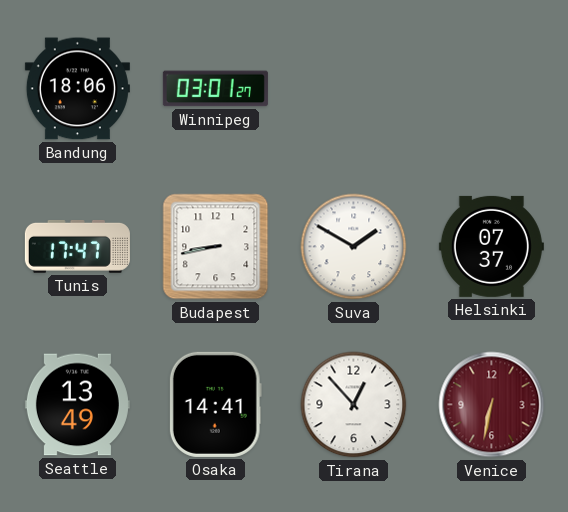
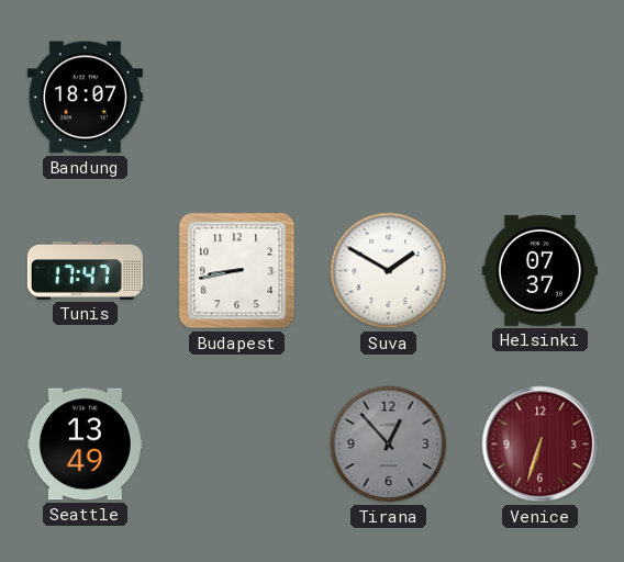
Bandung: 18:06 -> 18:07 (85, 98)
Winnipeg: 03:01 -> none (215, 89)
Osaka: 14:41 -> none (215, 404)
Tirana dial: white -> grey (389, 445)
Venice: 6:32 -> 6:33 (541, 445)
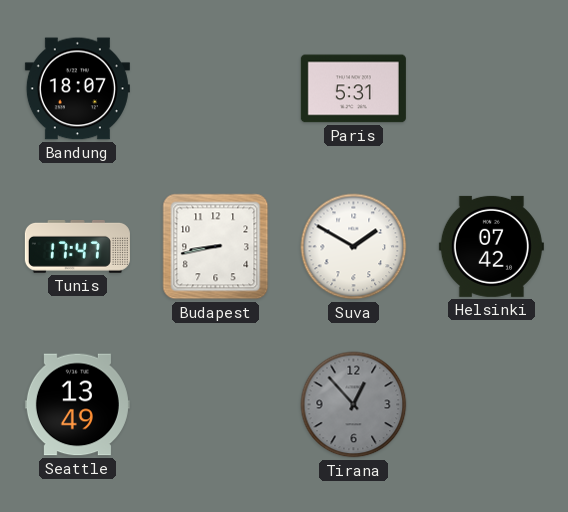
Paris: none -> 5:31 (353, 89)
Helsinki: 07:37 -> 07:42 (491, 246)
Venice: 6:33 -> none (541, 445)
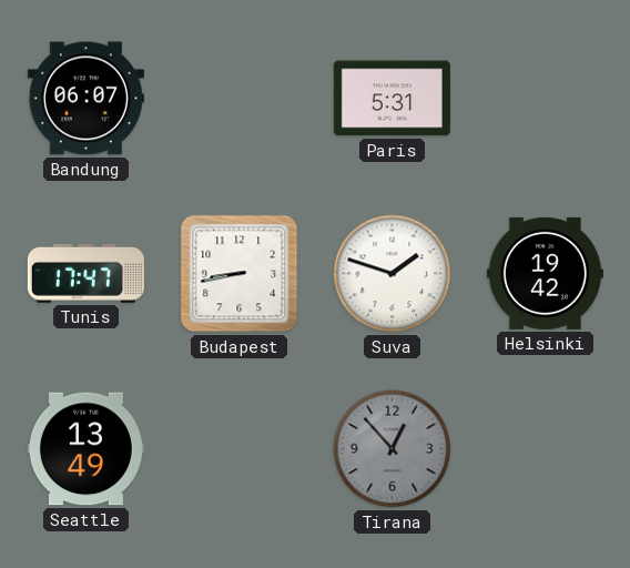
Bandung: 18:07 -> 06:07 (85, 99)
Suva: 1:50 -> 1:48 (393, 274)
Helsinki: 07:42 -> 19:42 (545, 273)
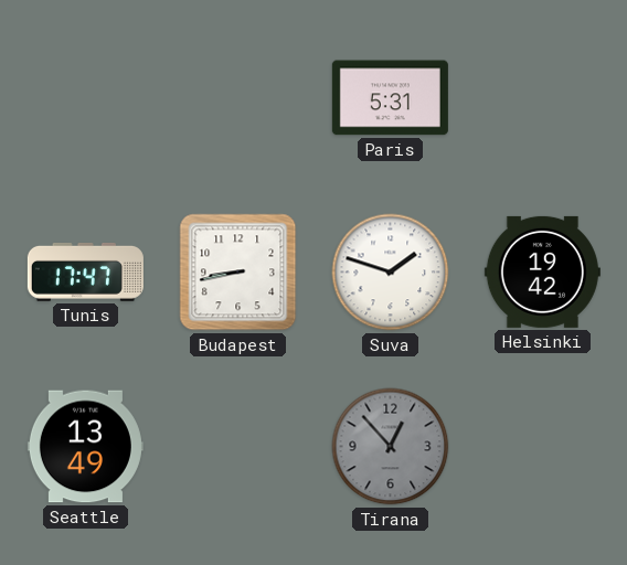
Bandung: 06:07 -> none (85, 99)
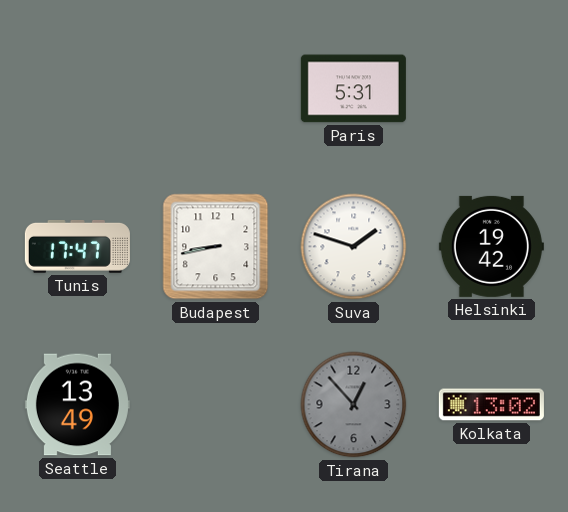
Kolkata: none -> 13:02 (491, 405)
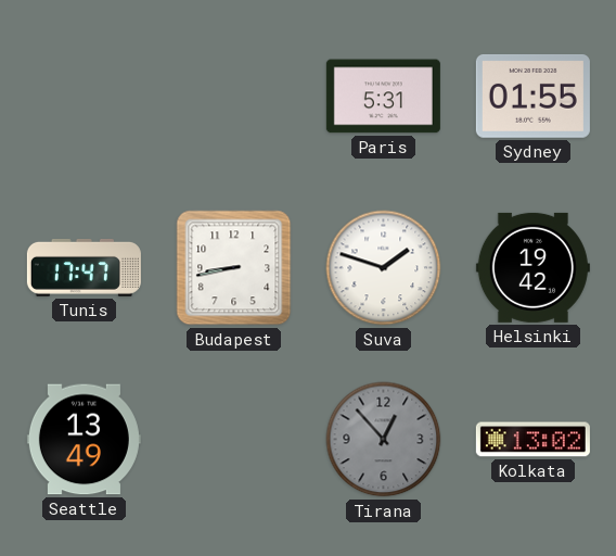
Sydney: none -> 01:55 (532, 96)
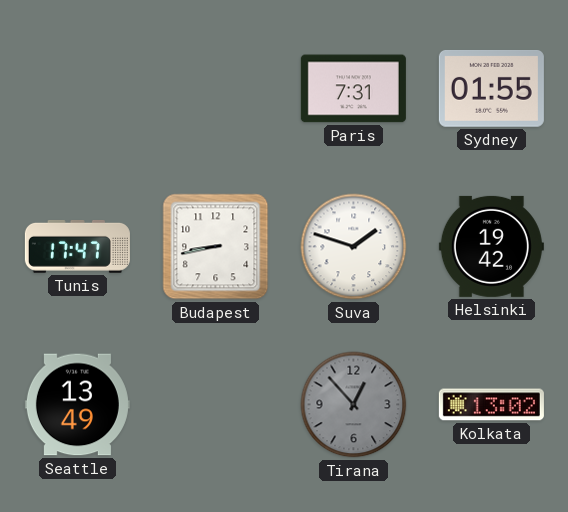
Paris: 5:31 -> 7:31 (353, 89)
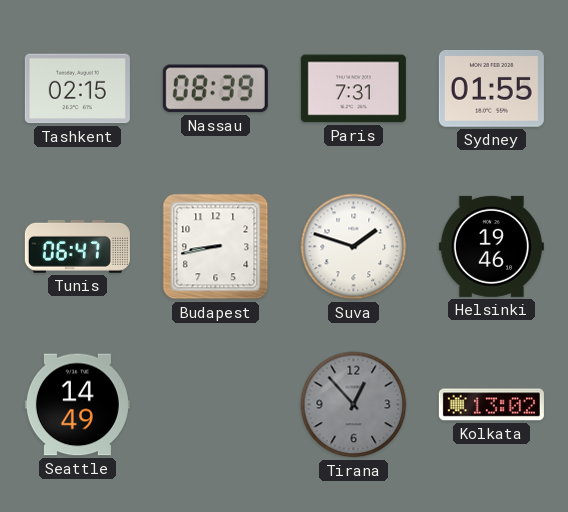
Tashkent: none -> 02:15 (77, 89)
Nassau: none -> 08:39 (215, 89)
Tunis: 17:47 -> 06:47 (77, 246)
Helsinki: 19:42 -> 19:46 (491, 246)
Seattle: 13:49 -> 14:49 (77, 405)
